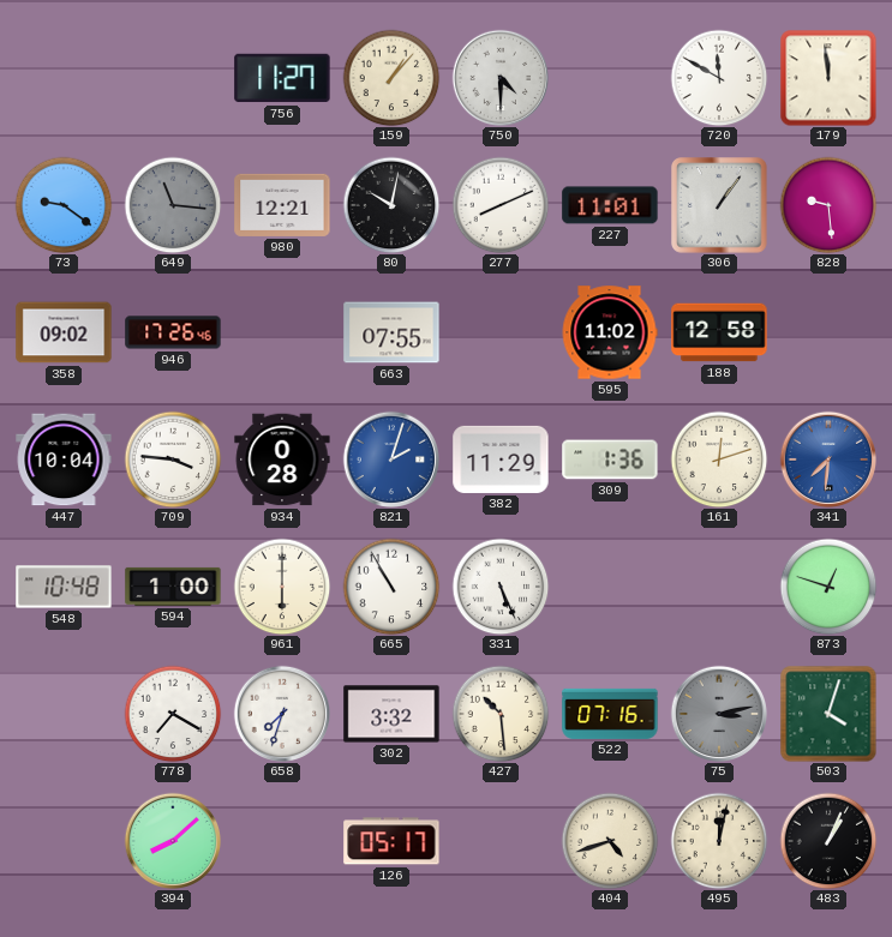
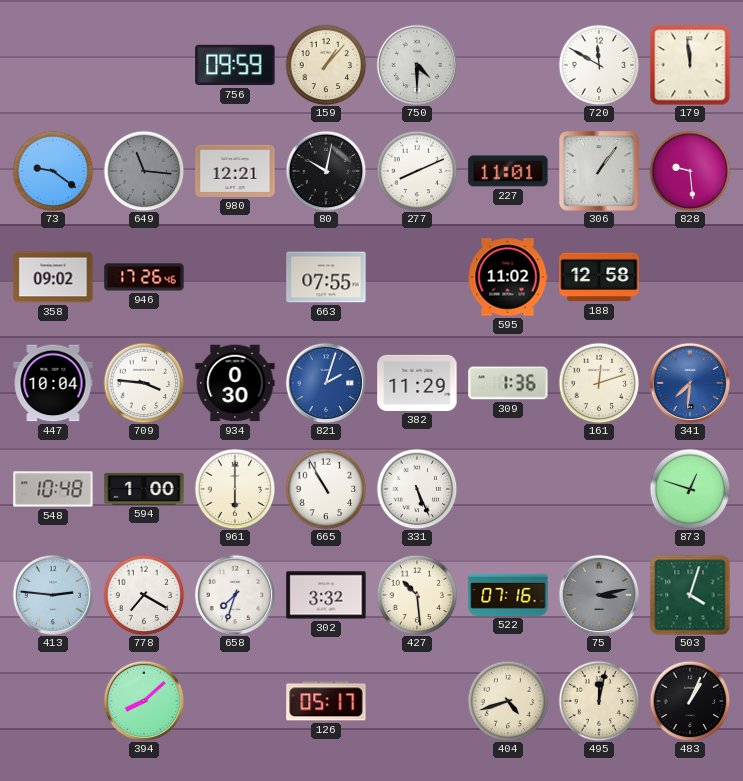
756: 11:27 -> 09:59 (235, 65)
934: 0:28 -> 0:30 (235, 383)
413: none -> 2:46 (52, 594)
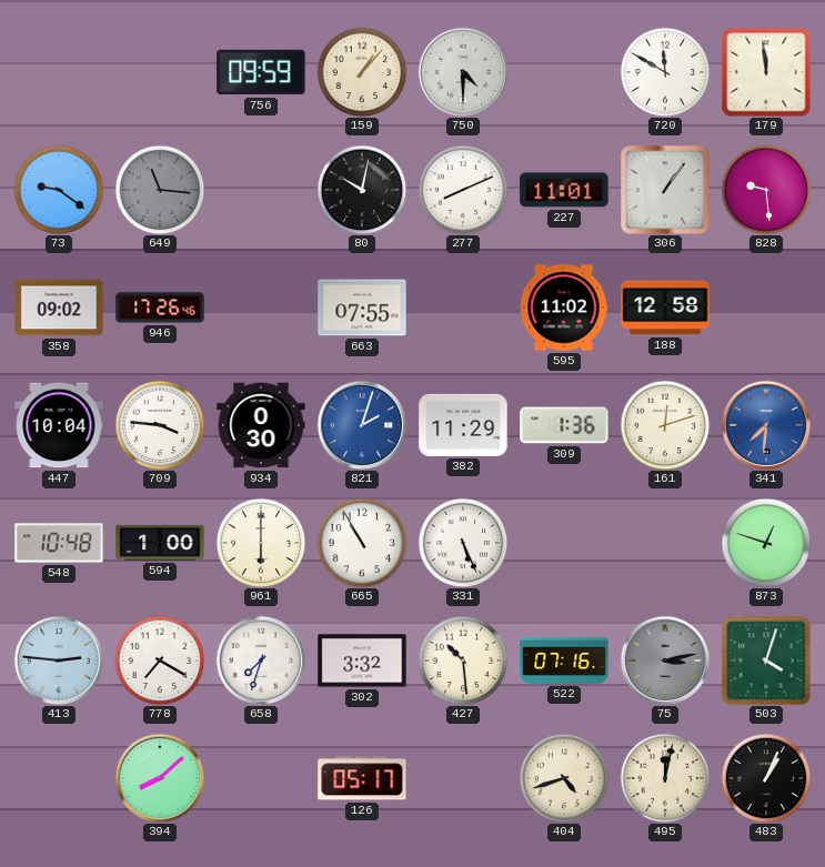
980: 12:21 -> none (235, 171)
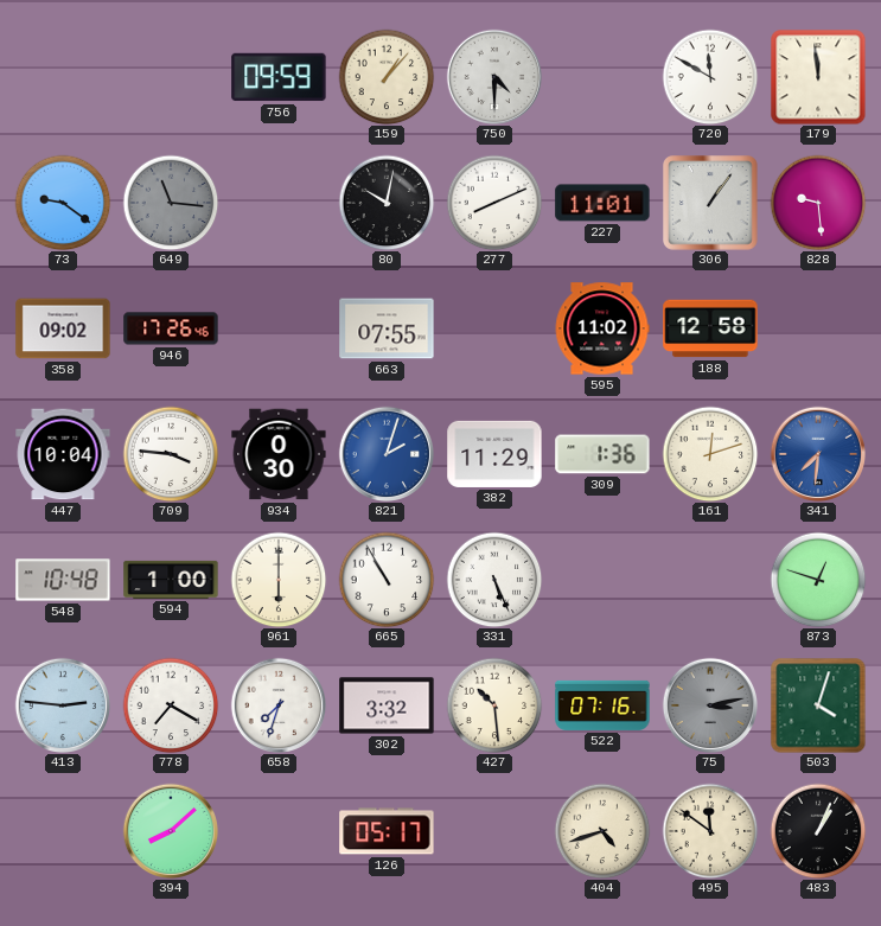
495: 12:02 -> 11:51 (710, 831)
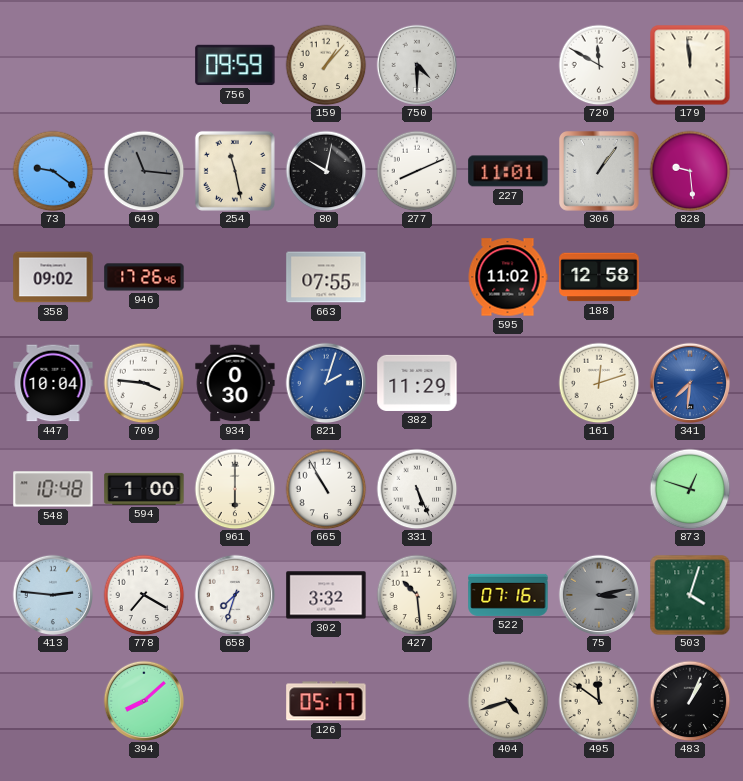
254: none -> 11:28 (235, 171)
309: 1:36 -> none (602, 454)
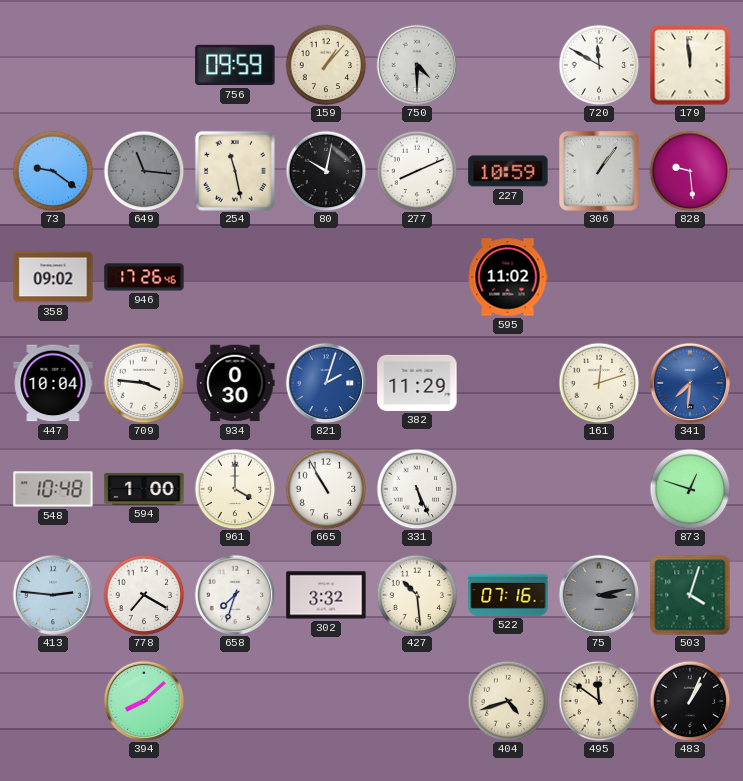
227: 11:01 -> 10:59 (508, 171)
663: 07:55 -> none (326, 277)
188: 12:58 -> none (599, 277)
961: 6:00 -> 4:00 (235, 489)
126: 05:17 -> none (326, 701)
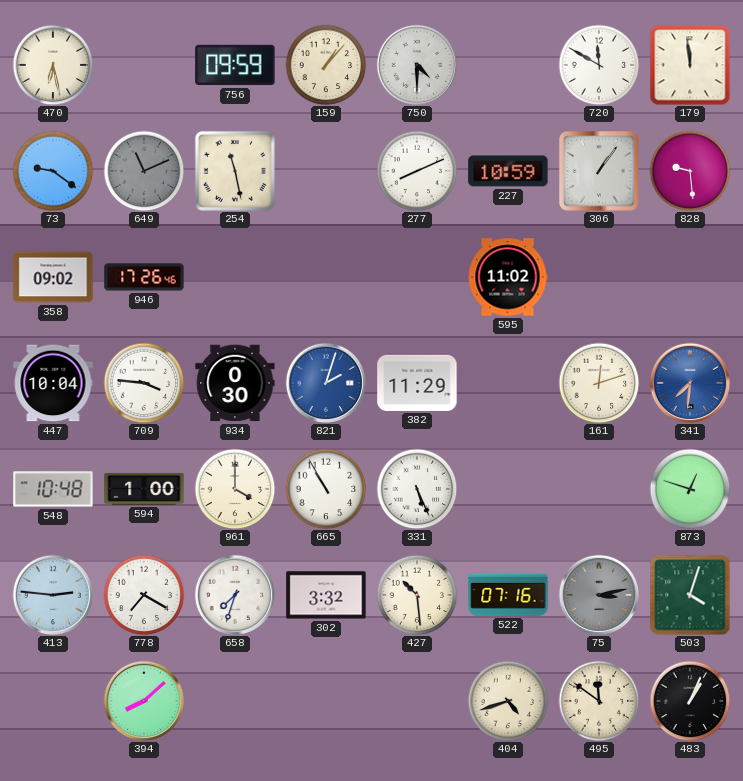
470: none -> 6:28 (53, 65)
649: 11:16 -> 11:11 (144, 171)
80: 10:02 -> none (326, 171)
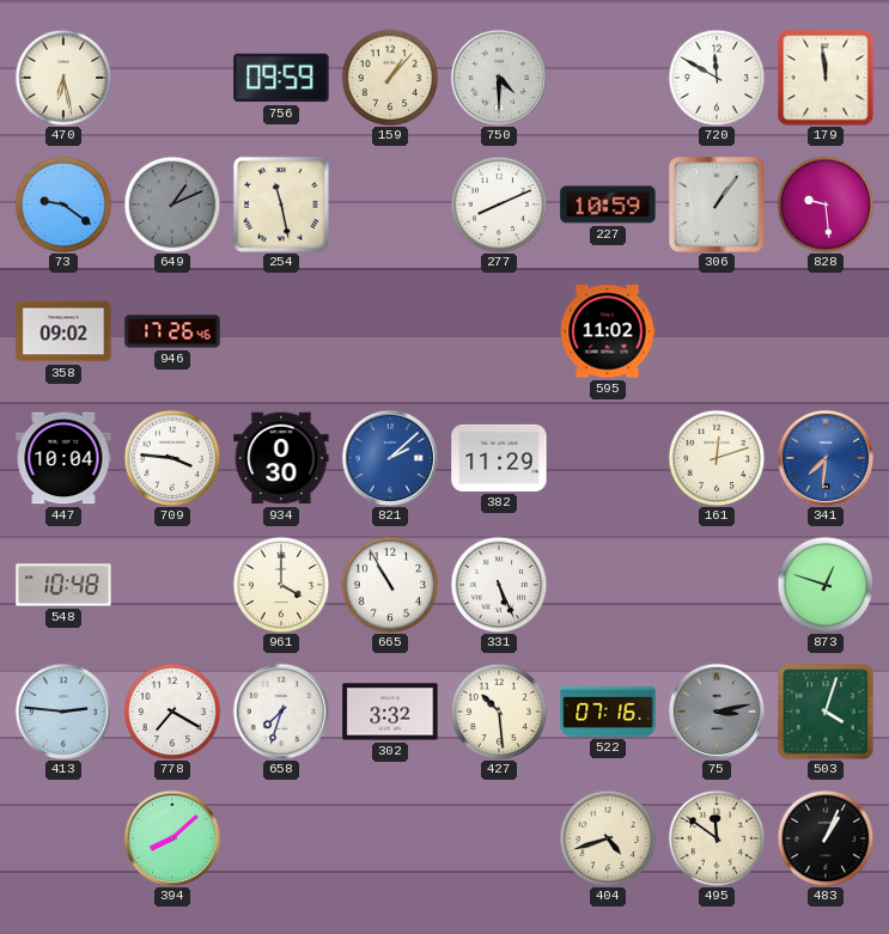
649: 11:11 -> 1:11 (172, 204)
821: 2:03 -> 2:08 (389, 457)
594: 1:00 -> none (144, 489)
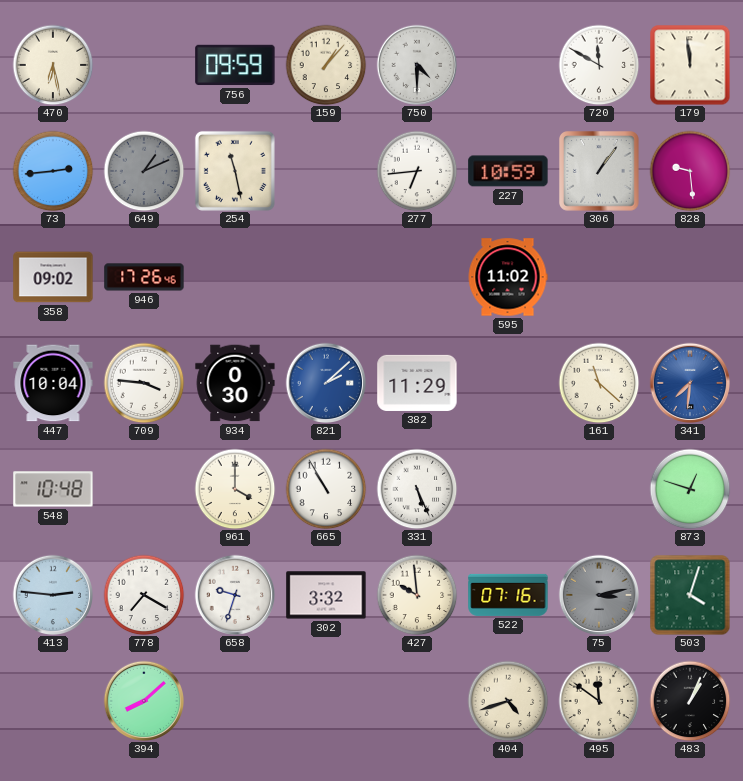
73: 9:21 -> 2:44 (53, 171)
277: 8:11 -> 6:44 (417, 171)
161: 12:12 -> 11:22 (599, 383)
658: 7:33 -> 9:33 (234, 594)
427: 10:29 -> 9:59 (417, 595)
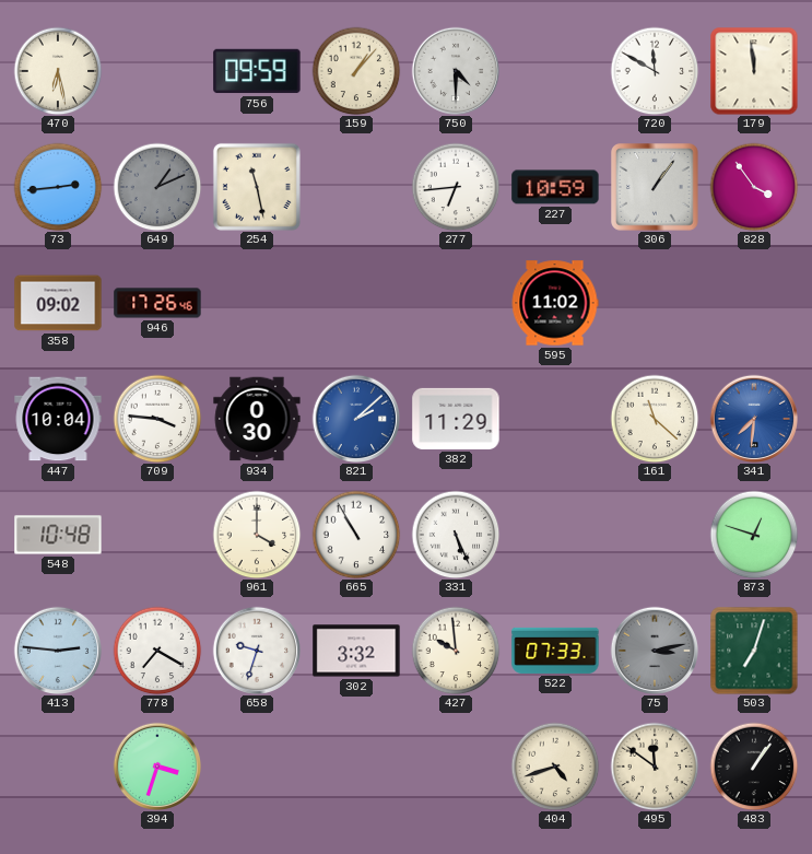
828: 9:29 -> 3:54 (754, 187)
522: 07:16 -> 07:33 (555, 651)
503: 4:03 -> 7:03 (754, 651)
394: 8:08 -> 3:33 (156, 765)
483: 1:04 -> 1:06 (754, 767)
